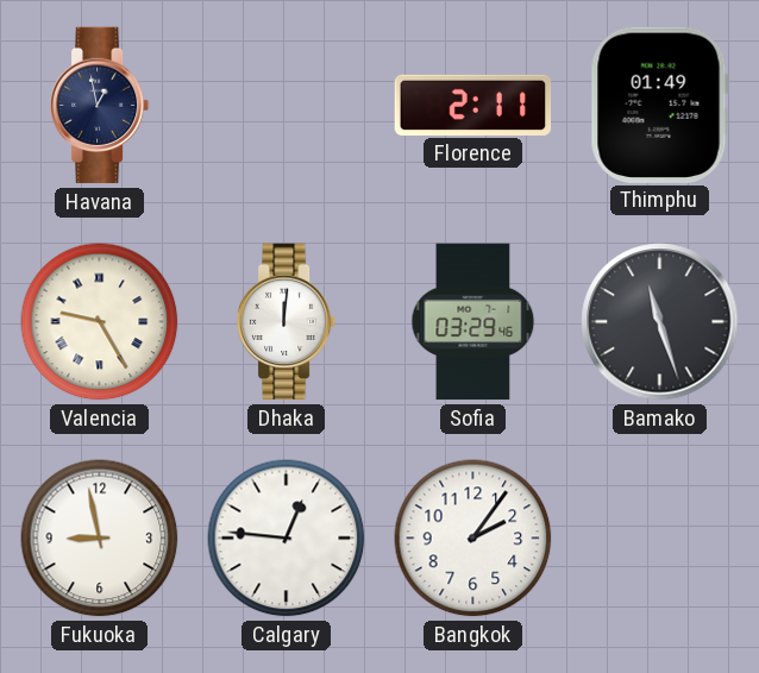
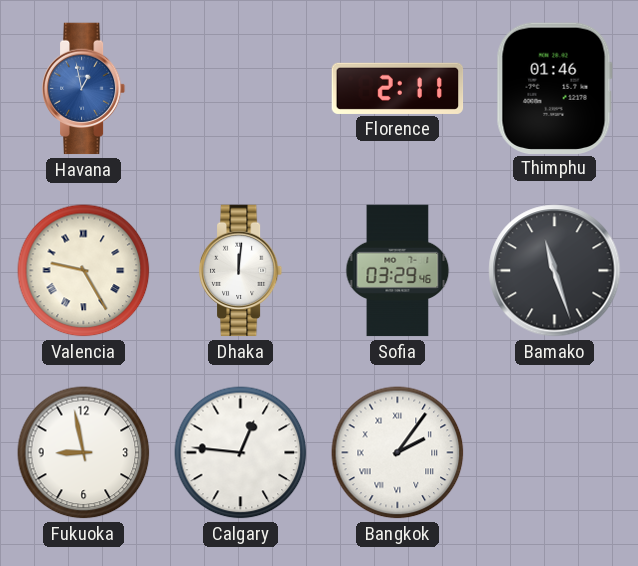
Havana dial: navy -> blue (84, 89)
Thimphu: 01:49 -> 01:46 (554, 88)
Bangkok numerals: Arabic -> Roman (398, 453)
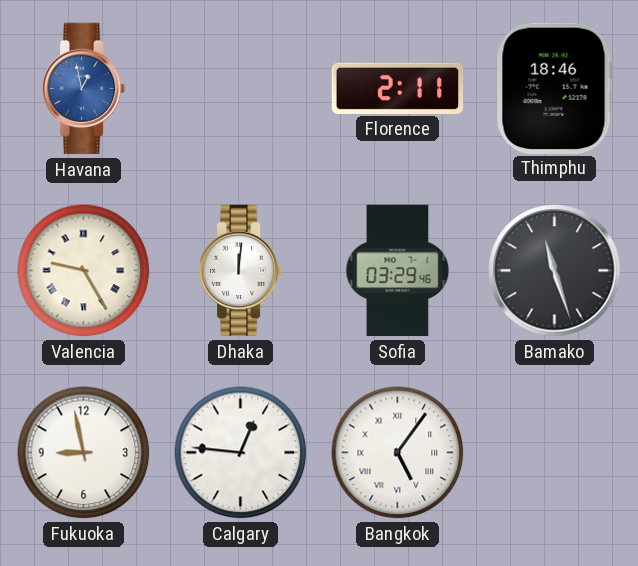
Thimphu: 01:46 -> 18:46 (554, 88)
Bangkok: 2:06 -> 5:06 (398, 453)
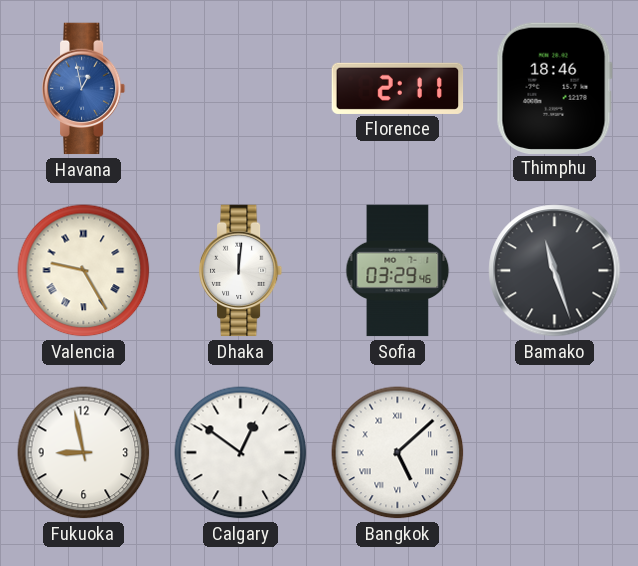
Calgary: 12:46 -> 12:51 (241, 453)
Bangkok: 5:06 -> 5:08 (398, 453)
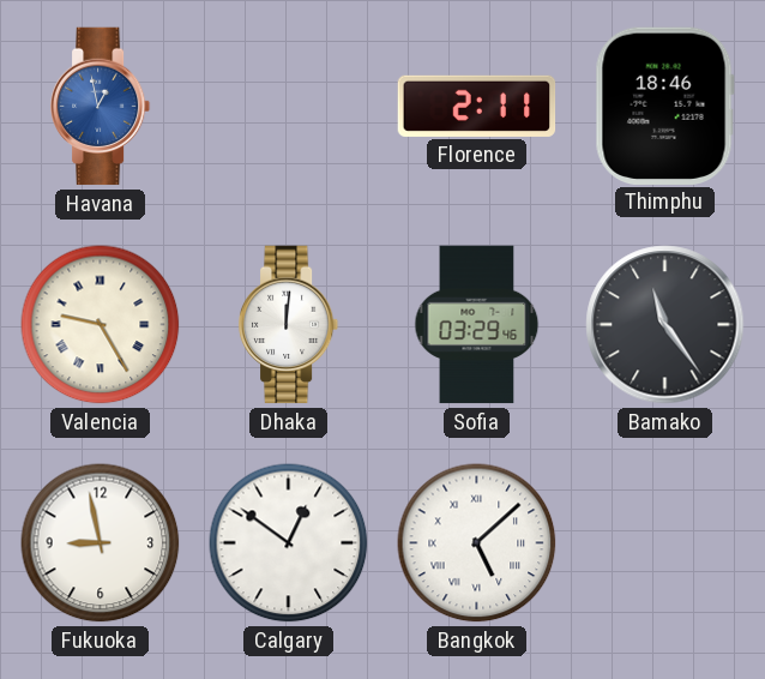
Bamako: 11:27 -> 11:24 (665, 325)
